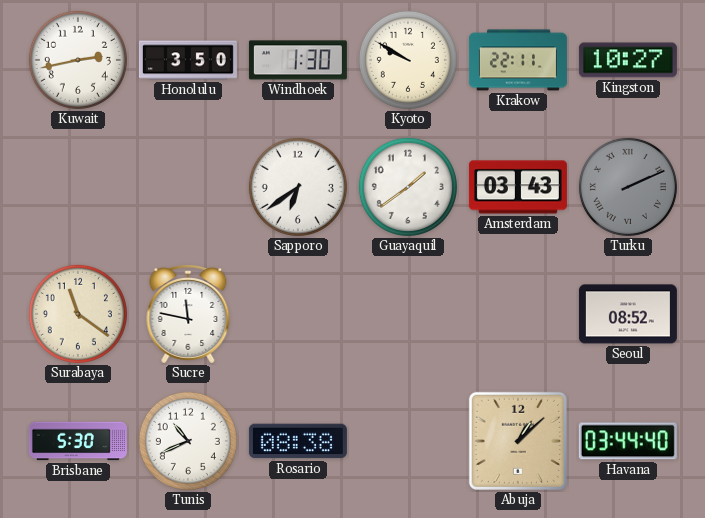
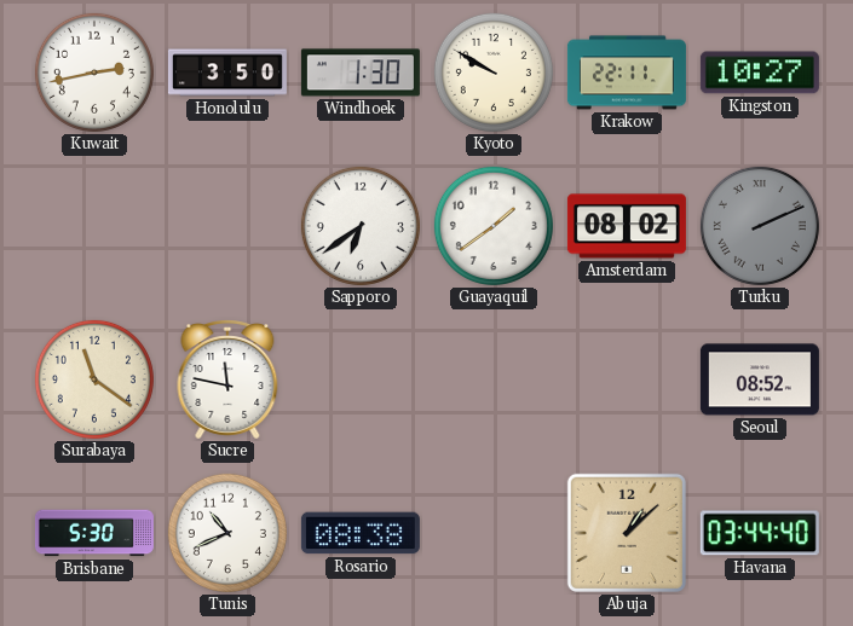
Amsterdam: 03:43 -> 08:02 (627, 226)
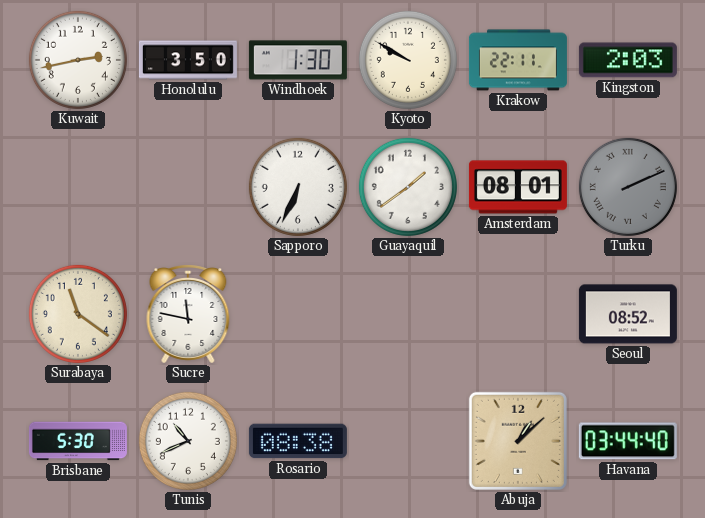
Kingston: 10:27 -> 2:03 (628, 60)
Sapporo: 6:39 -> 6:34 (298, 187)
Amsterdam: 08:02 -> 08:01 (518, 187)
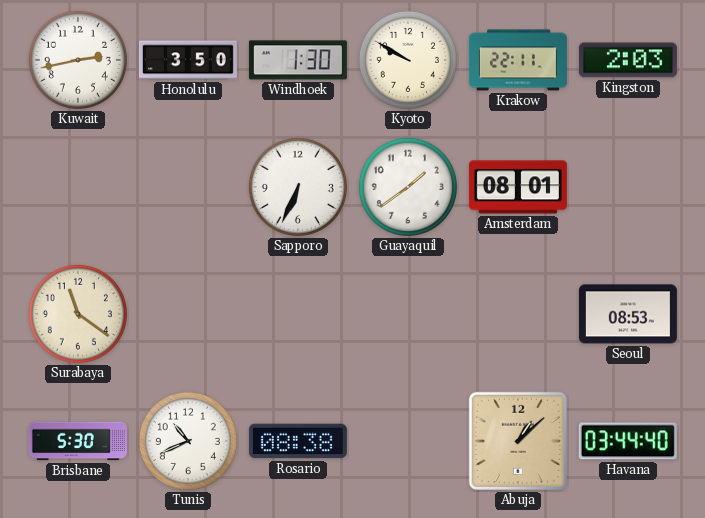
Turku: 2:11 -> none (628, 187)
Sucre: 11:47 -> none (188, 314)
Seoul: 08:52 -> 08:53 (628, 314)
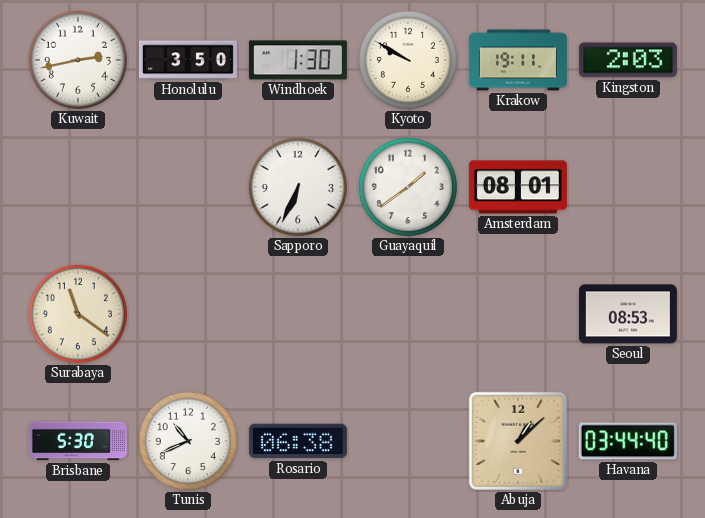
Krakow: 22:11 -> 19:11 (518, 60)
Rosario: 08:38 -> 06:38 (298, 441)
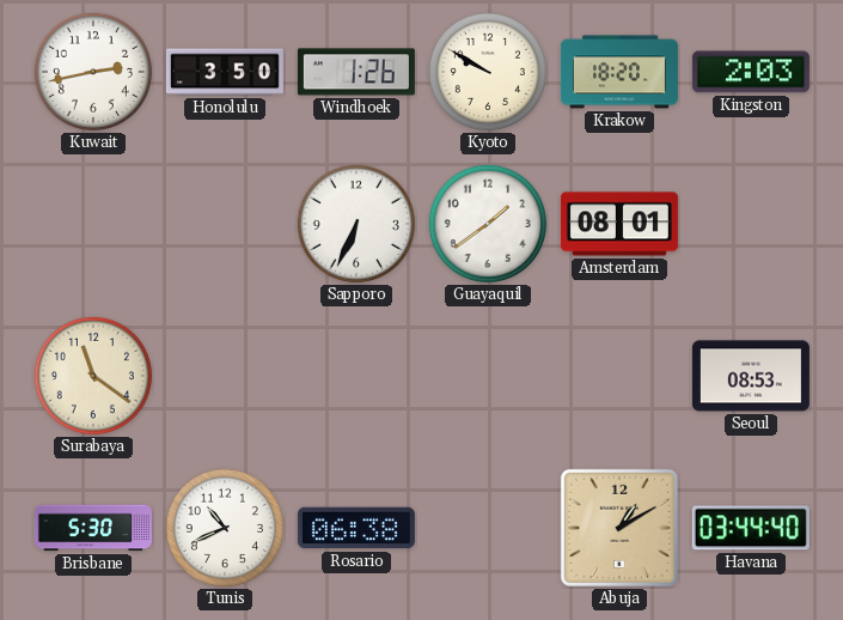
Windhoek: 1:30 -> 1:26 (356, 72)
Krakow: 19:11 -> 18:20 (619, 72)
Abuja: 1:08 -> 1:10 (619, 528)
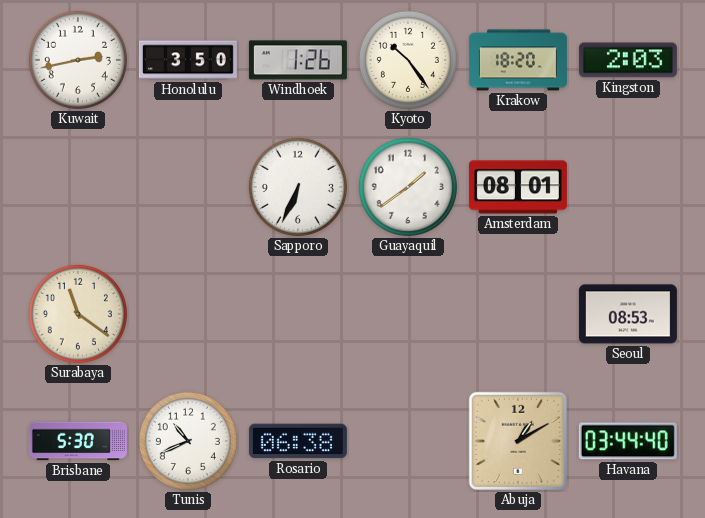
Kyoto: 9:50 -> 10:24 (408, 60)
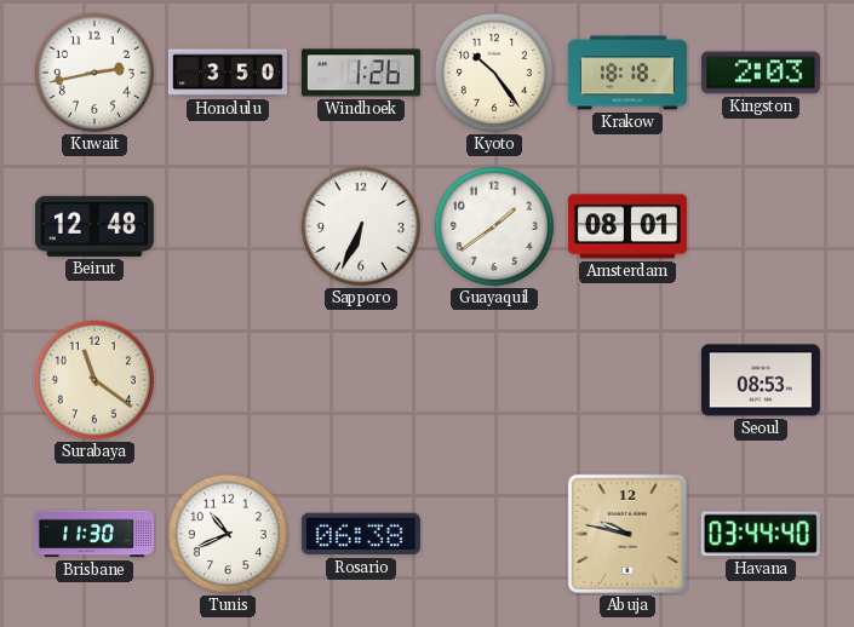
Krakow: 18:20 -> 18:18 (627, 73)
Beirut: none -> 12:48 (94, 226)
Brisbane: 5:30 -> 11:30 (94, 534)
Abuja: 1:10 -> 9:47 (627, 534)
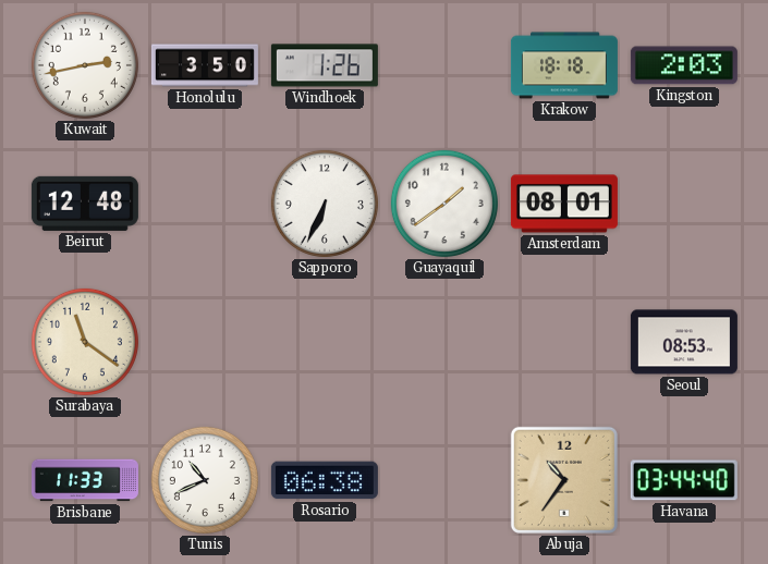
Kyoto: 10:24 -> none (494, 73)
Brisbane: 11:30 -> 11:33 (85, 480)
Abuja: 9:47 -> 10:36 (564, 480)
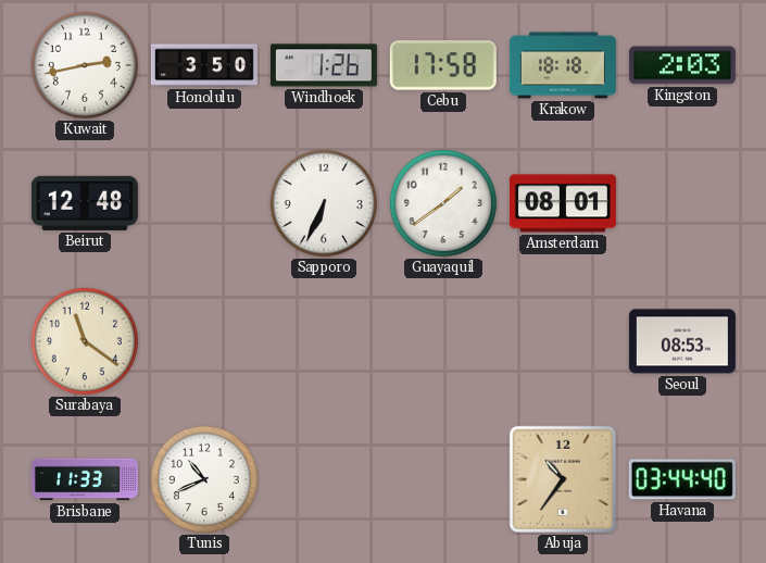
Cebu: none -> 17:58 (443, 65)
Rosario: 06:38 -> none (325, 480)
